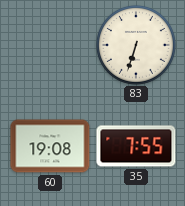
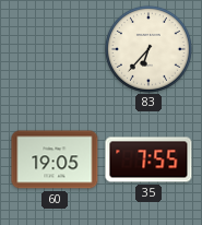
83: 6:33 -> 6:37 (148, 49)
60: 19:08 -> 19:05 (55, 159)
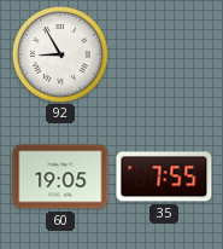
92: none -> 8:55 (60, 54)
83: 6:37 -> none (148, 49)
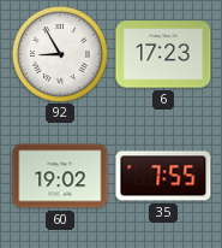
6: none -> 17:23 (163, 54)
60: 19:05 -> 19:02 (60, 176)
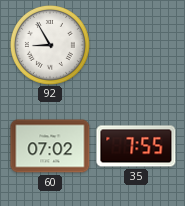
6: 17:23 -> none (163, 54)
60: 19:02 -> 07:02 (50, 146)
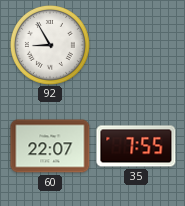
60: 07:02 -> 22:07 (50, 146)
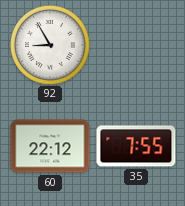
60: 22:07 -> 22:12 (50, 146)
